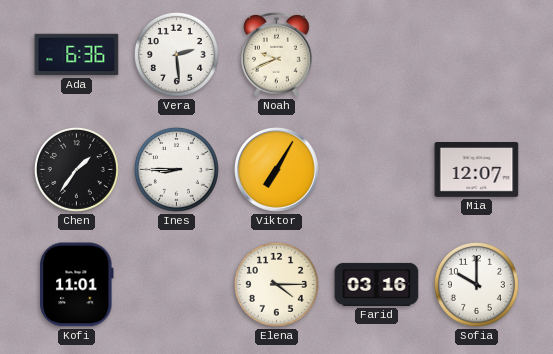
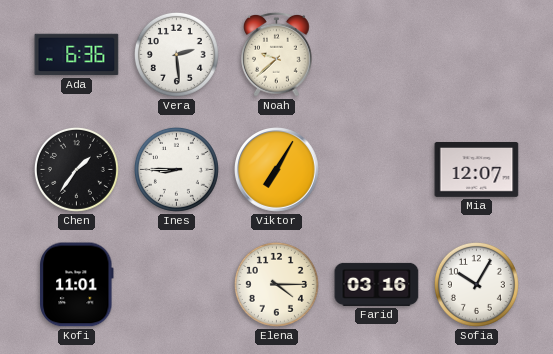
Noah: 9:41 -> 9:38 (277, 54)
Sofia: 10:00 -> 10:05 (476, 284)
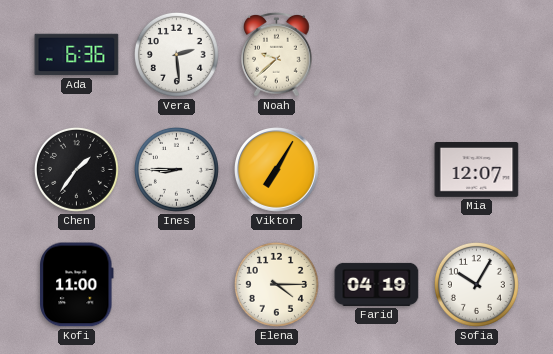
Kofi: 11:01 -> 11:00 (77, 285)
Farid: 03:16 -> 04:19 (377, 284)
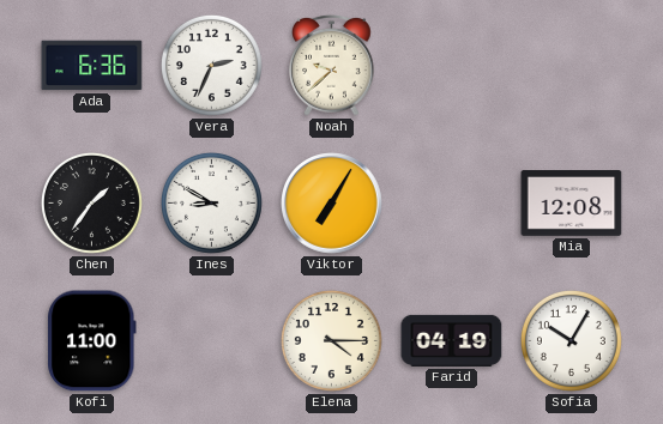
Vera: 2:29 -> 2:34 (211, 65)
Ines: 8:45 -> 8:50 (211, 202)
Mia: 12:07 -> 12:08 (572, 204)
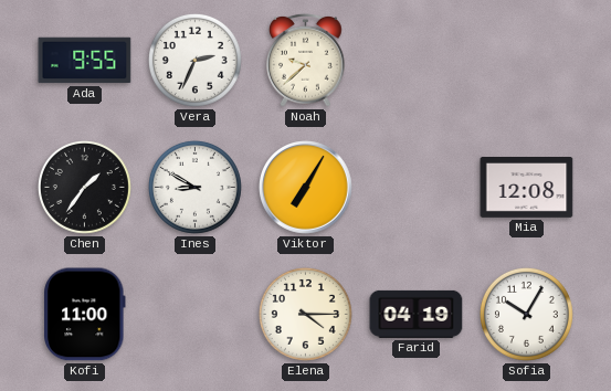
Ada: 6:36 -> 9:55 (85, 61)
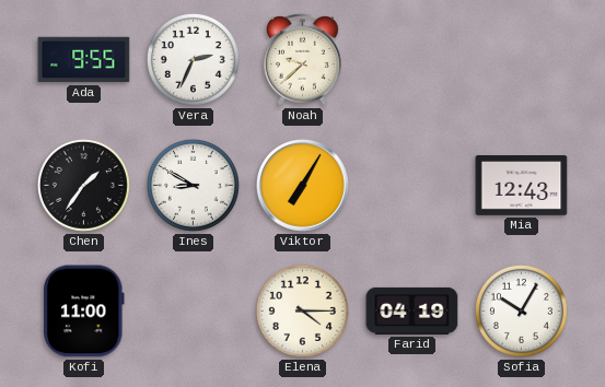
Mia: 12:08 -> 12:43 (522, 186)
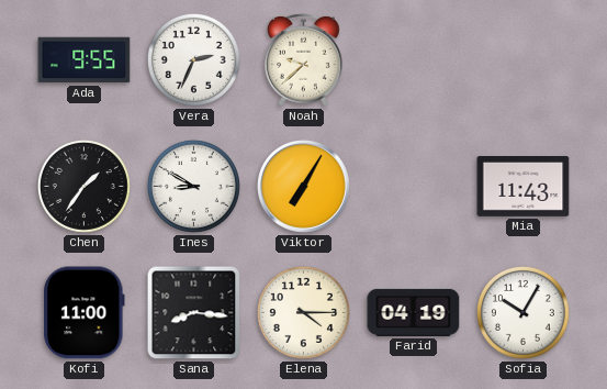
Mia: 12:43 -> 11:43 (524, 187)
Sana: none -> 8:16 (194, 313)
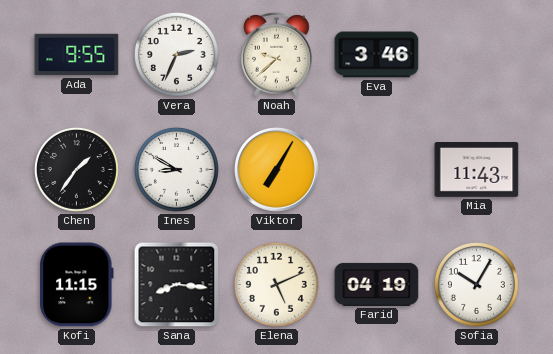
Eva: none -> 3:46 (377, 55)
Kofi: 11:00 -> 11:15 (77, 285)
Elena: 4:15 -> 5:11 (276, 284)
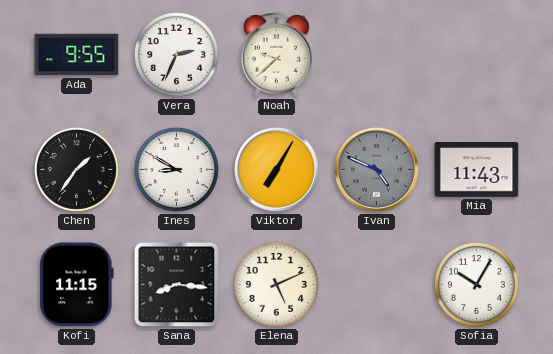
Eva: 3:46 -> none (377, 55)
Ivan: none -> 4:49 (377, 170)
Farid: 04:19 -> none (377, 284)
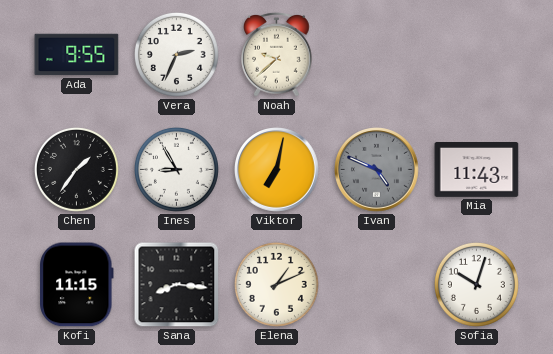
Ines: 8:50 -> 8:55 (176, 169)
Viktor: 7:05 -> 7:02 (277, 170)
Elena: 5:11 -> 1:11 (276, 284)
Sofia: 10:05 -> 10:03 (476, 284)
